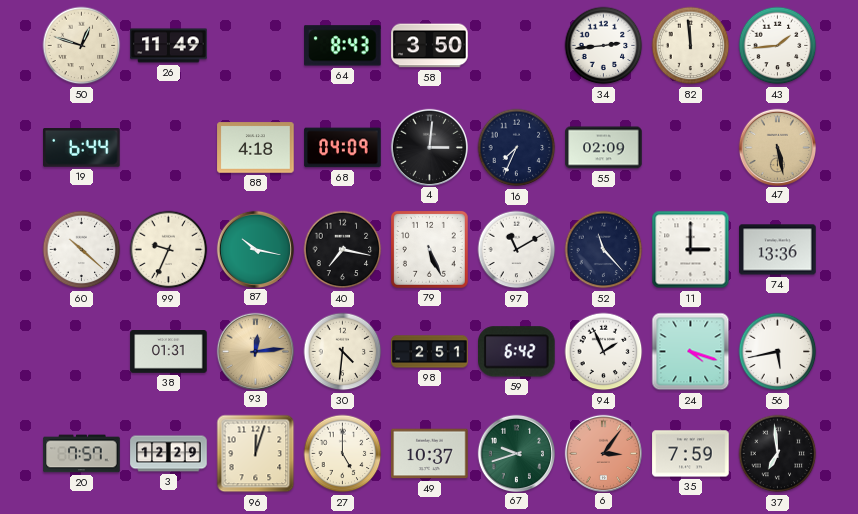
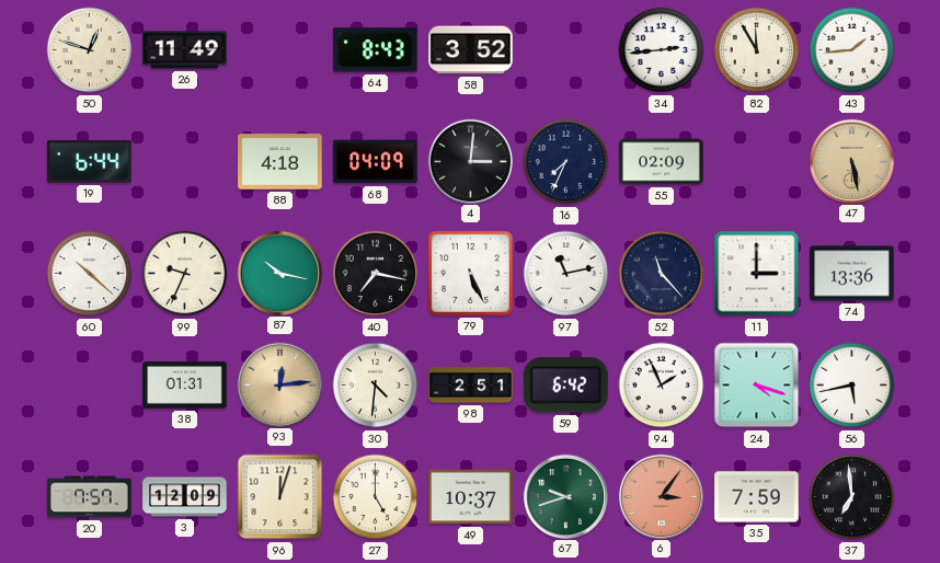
58: 3:50 -> 3:52 (471, 50)
82: 11:59 -> 11:55 (757, 50)
97: 11:10 -> 11:13 (566, 274)
3: 12:29 -> 12:09 (185, 497)
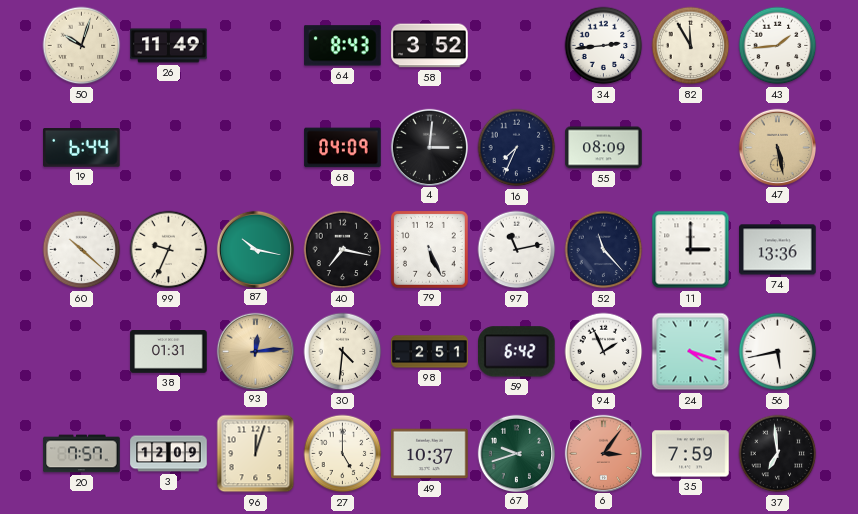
50: 12:48 -> 10:03 (82, 46)
88: 4:18 -> none (280, 162)
55: 02:09 -> 08:09 (604, 148)
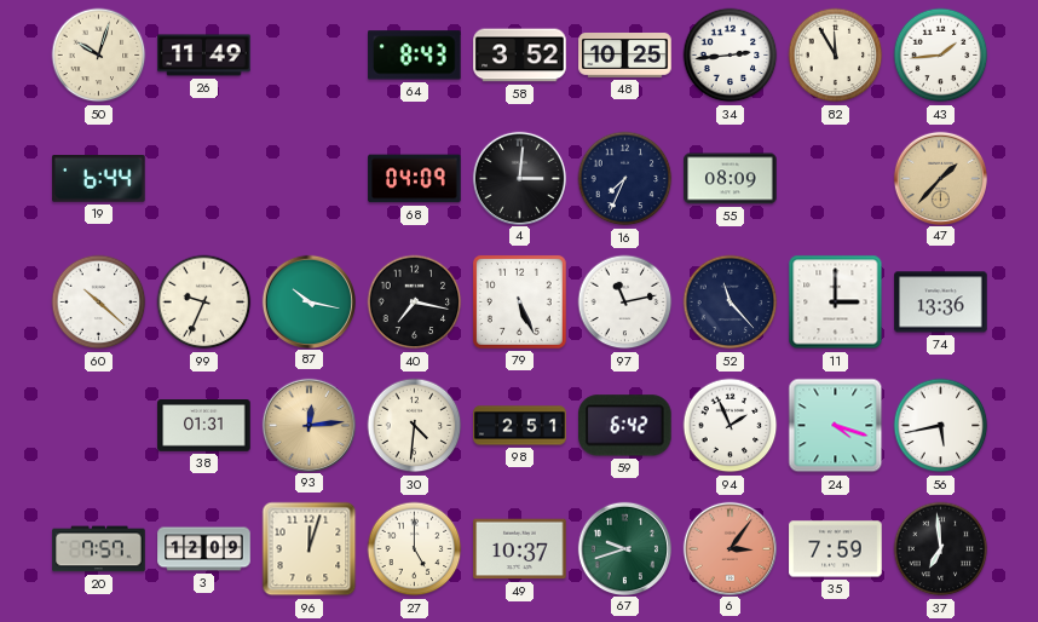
48: none -> 10:25 (625, 56)
47: 5:28 -> 1:37 (940, 178)
